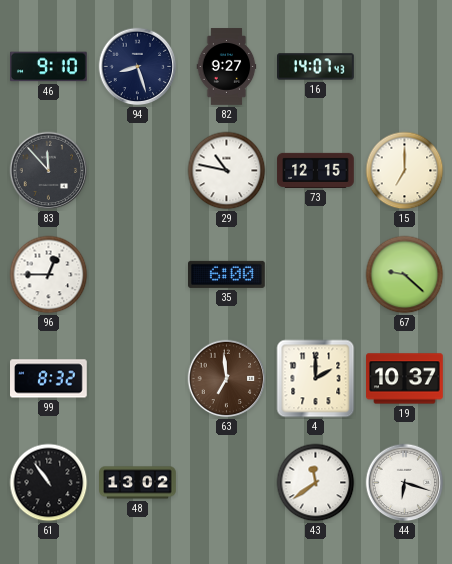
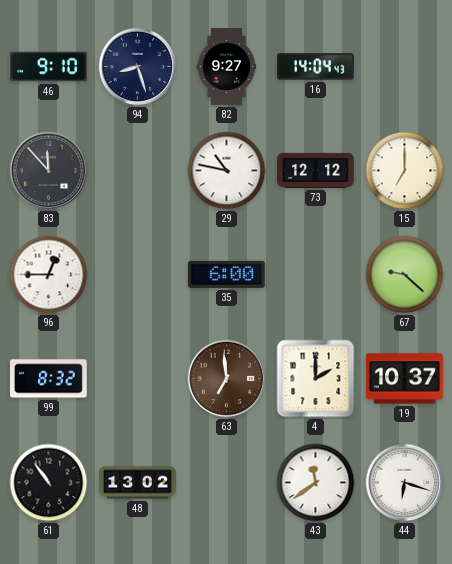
16: 14:07 -> 14:04 (316, 67)
73: 12:15 -> 12:12 (316, 170)
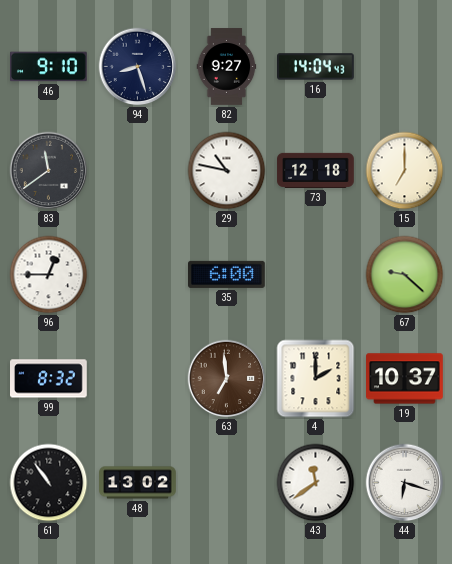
83: 11:53 -> 11:39 (49, 171)
73: 12:12 -> 12:18 (316, 170)
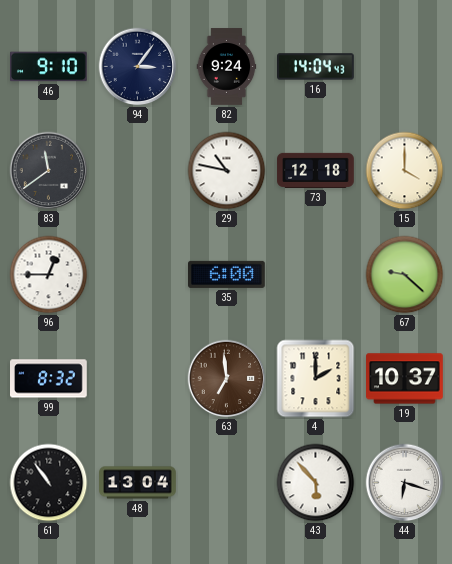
94: 8:27 -> 3:06 (138, 67)
82: 9:27 -> 9:24 (227, 67)
15: 7:00 -> 4:00 (405, 171)
48: 13:02 -> 13:04 (138, 483)
43: 11:39 -> 5:53 (316, 483)
